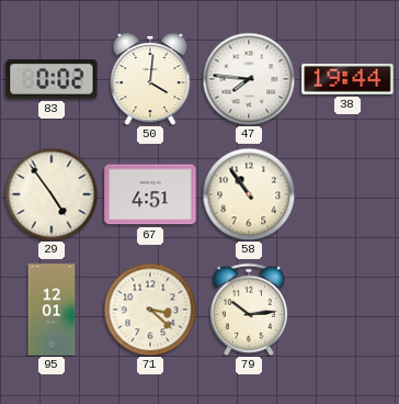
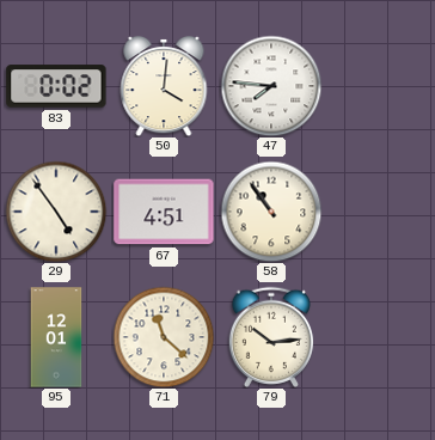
38: 19:44 -> none (347, 80)
71: 3:22 -> 11:22 (164, 337)
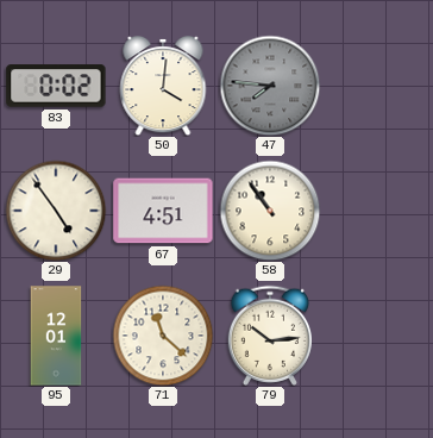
47 dial: white -> grey (270, 86)
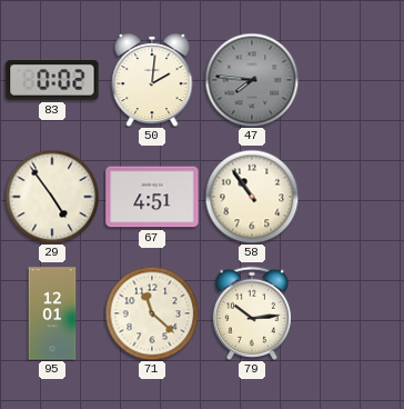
50: 4:01 -> 2:01 (152, 81)
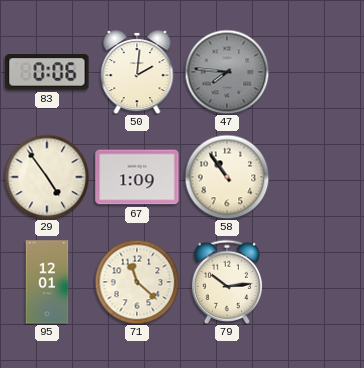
83: 0:02 -> 0:06 (47, 72)
67: 4:51 -> 1:09 (137, 177)
